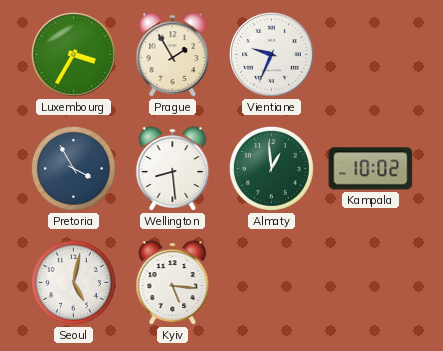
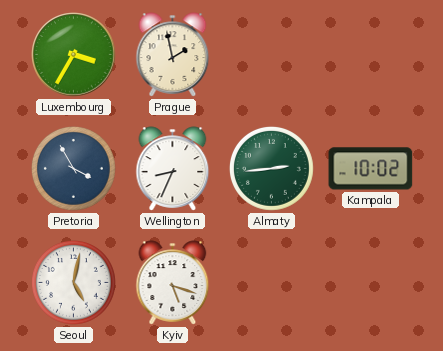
Prague: 1:55 -> 1:58 (173, 55)
Vientiane: 9:34 -> none (272, 55)
Wellington: 8:29 -> 8:34 (173, 169)
Almaty: 12:59 -> 2:44 (272, 169)
Kyiv: 5:16 -> 5:18 (173, 283)
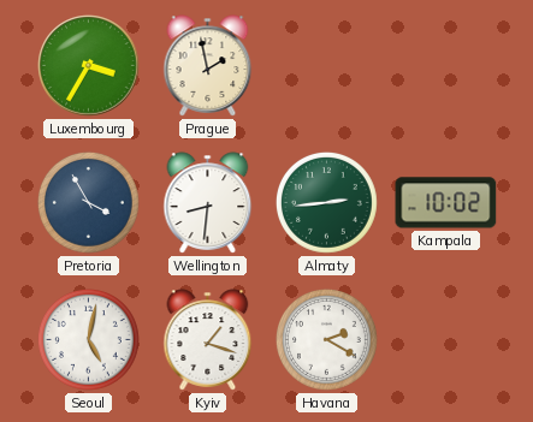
Wellington: 8:34 -> 8:31 (208, 203)
Kyiv: 5:18 -> 1:18 (208, 340)
Havana: none -> 2:20 (327, 340)
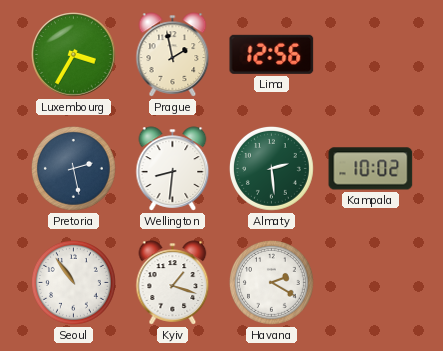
Lima: none -> 12:56 (272, 54)
Pretoria: 3:55 -> 2:28 (74, 169)
Almaty: 2:44 -> 2:29 (272, 169)
Seoul: 5:02 -> 10:54 (74, 283)
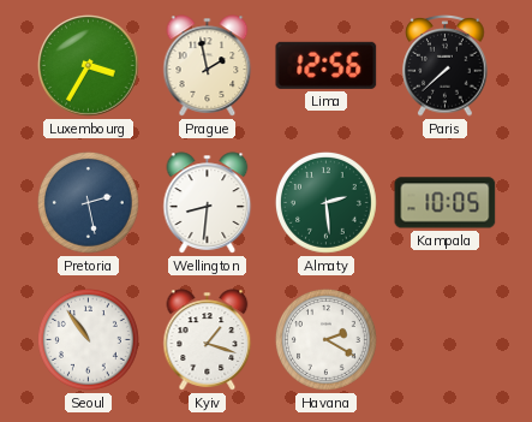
Paris: none -> 7:38 (446, 66)
Kampala: 10:02 -> 10:05 (446, 203)
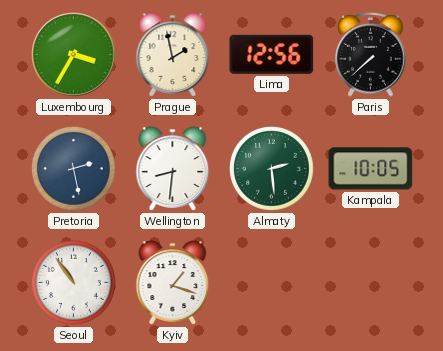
Havana: 2:20 -> none (327, 340)
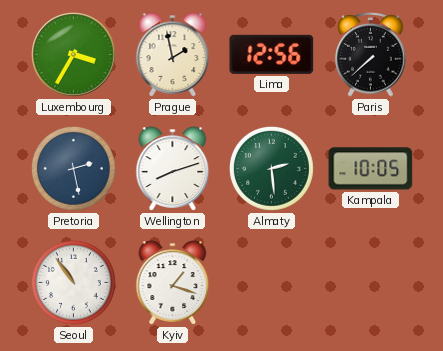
Wellington: 8:31 -> 8:12 (173, 169)
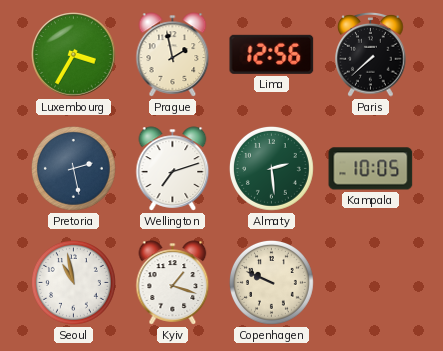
Wellington: 8:12 -> 7:12 (173, 169)
Seoul: 10:54 -> 10:58 (74, 283)
Copenhagen: none -> 9:49 (272, 283)
